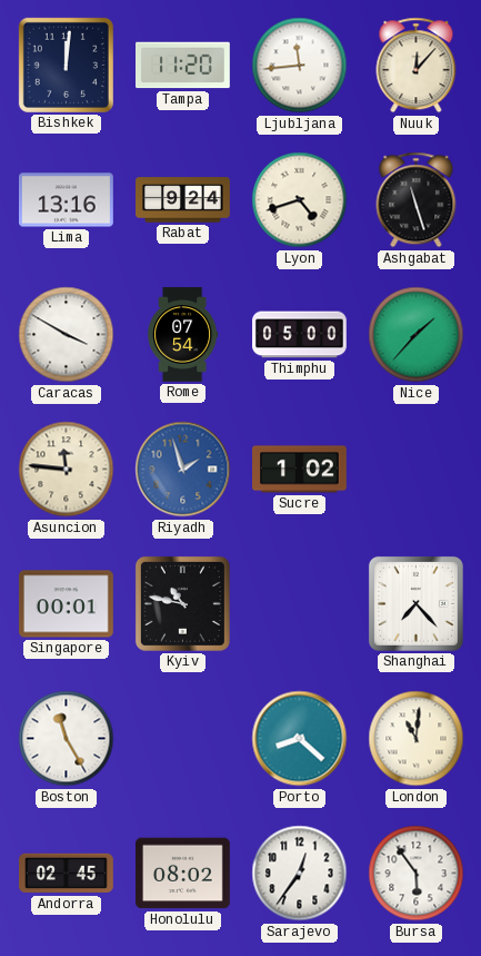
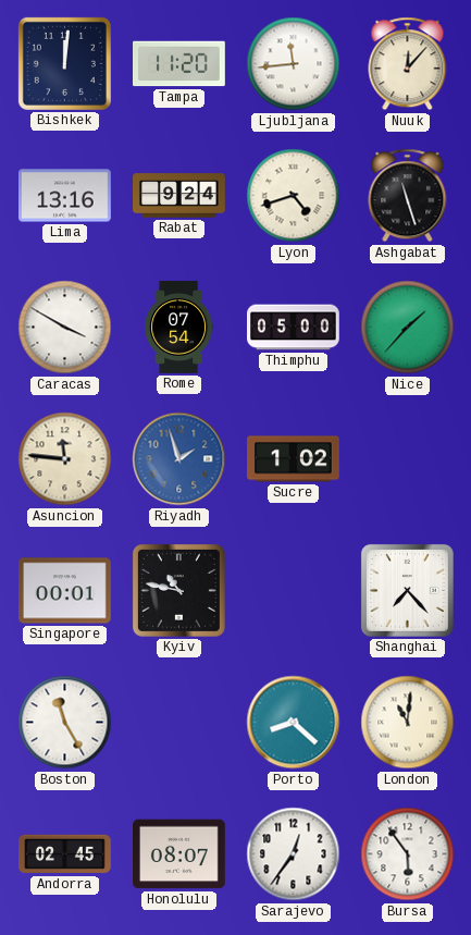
Honolulu: 08:02 -> 08:07 (179, 854)
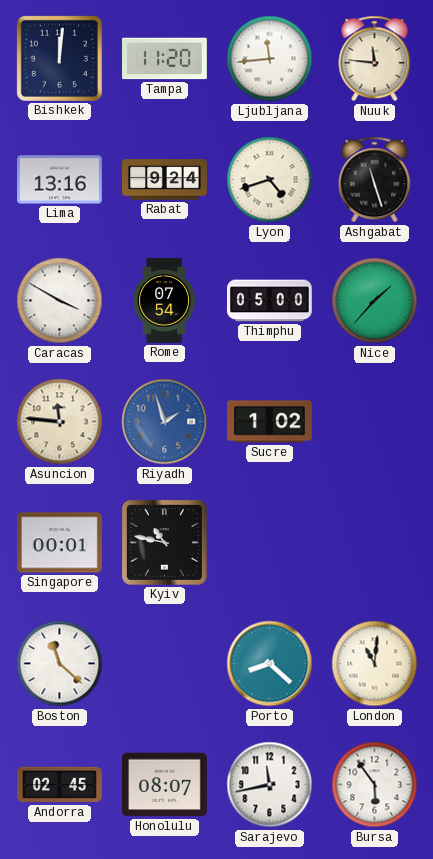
Nuuk: 12:07 -> 11:46 (375, 59)
Shanghai: 7:23 -> none (407, 590)
Boston: 11:25 -> 11:22 (60, 664)
Sarajevo: 12:36 -> 11:43 (270, 785)
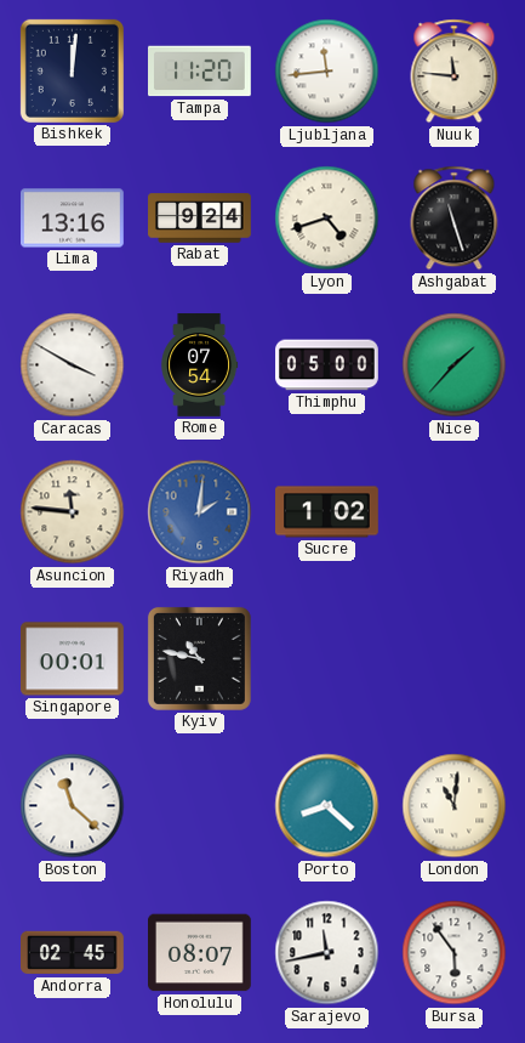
Riyadh: 1:57 -> 2:01 (200, 512)
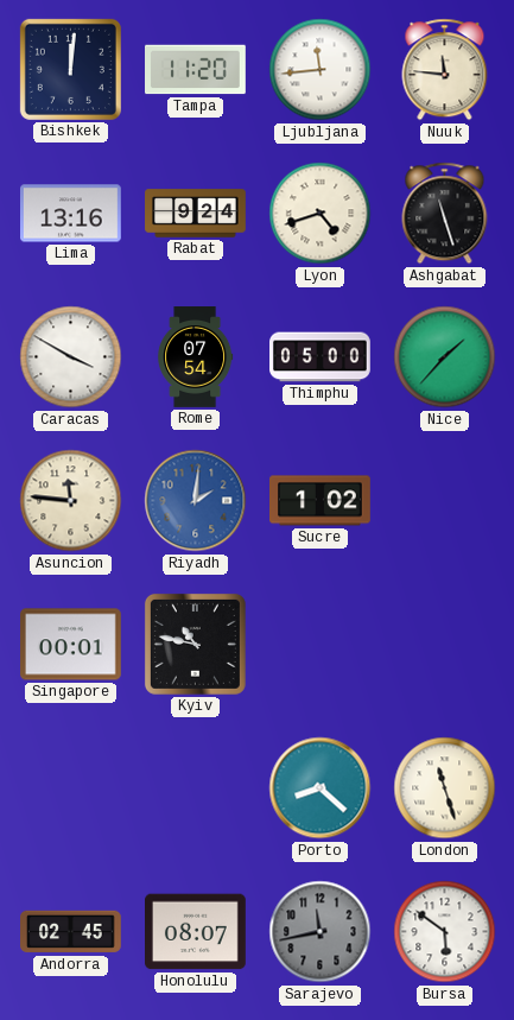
Boston: 11:22 -> none (73, 806)
London: 11:01 -> 11:27 (445, 788)
Sarajevo dial: white -> grey (321, 932)
Bursa: 5:54 -> 5:51 (445, 932)
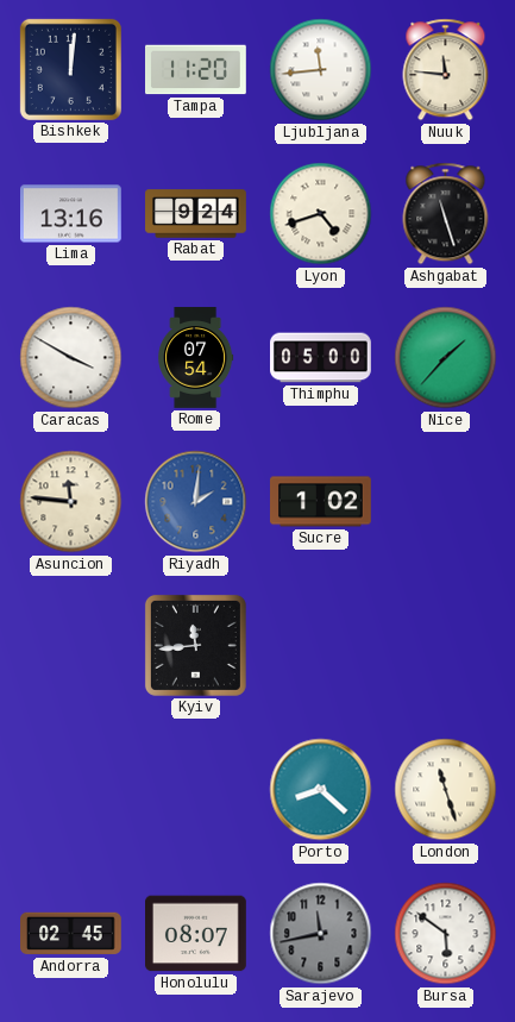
Singapore: 00:01 -> none (71, 645)
Kyiv: 10:47 -> 11:44 (195, 645)
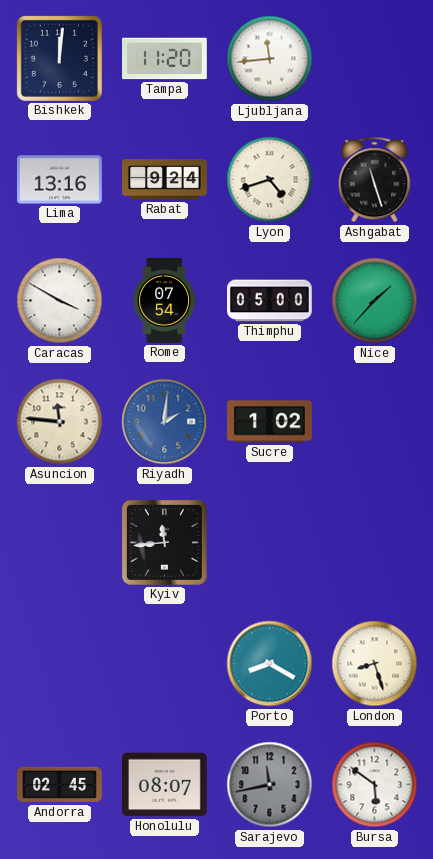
Nuuk: 11:46 -> none (446, 70)
Porto: 8:22 -> 8:20 (270, 664)
London: 11:27 -> 8:27 (375, 664)
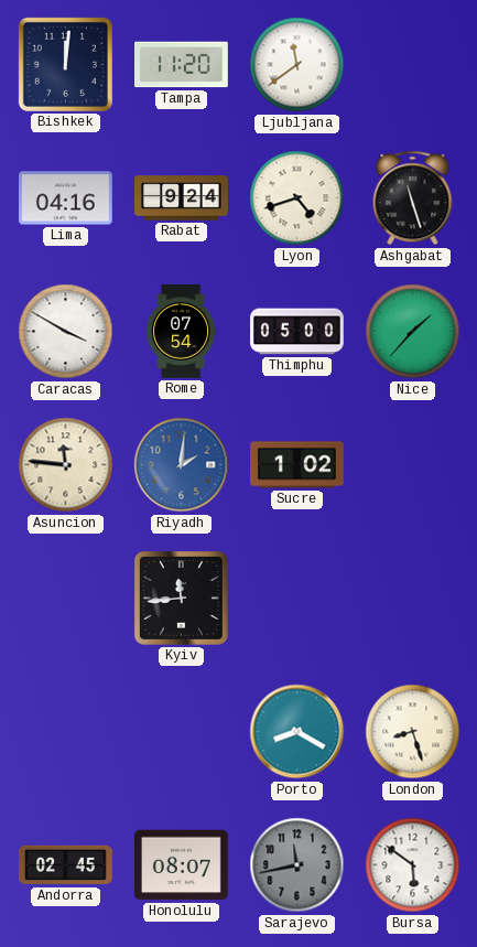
Ljubljana: 11:44 -> 11:39 (297, 65)
Lima: 13:16 -> 04:16 (66, 198)
